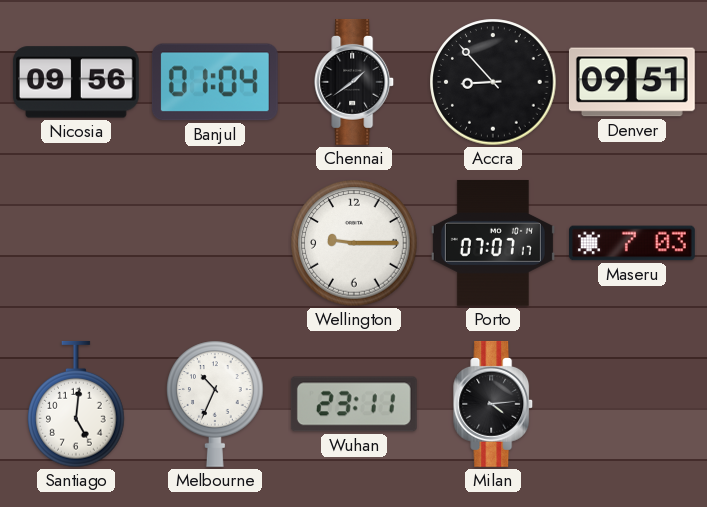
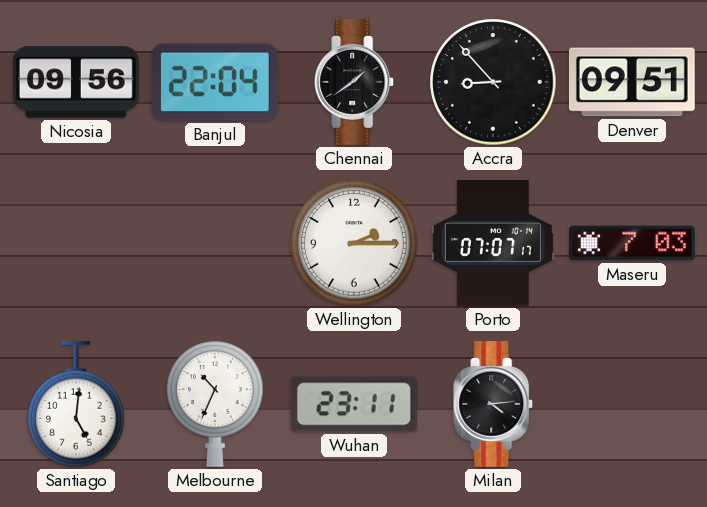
Banjul: 01:04 -> 22:04 (215, 82)
Wellington: 9:15 -> 2:15 (354, 243)
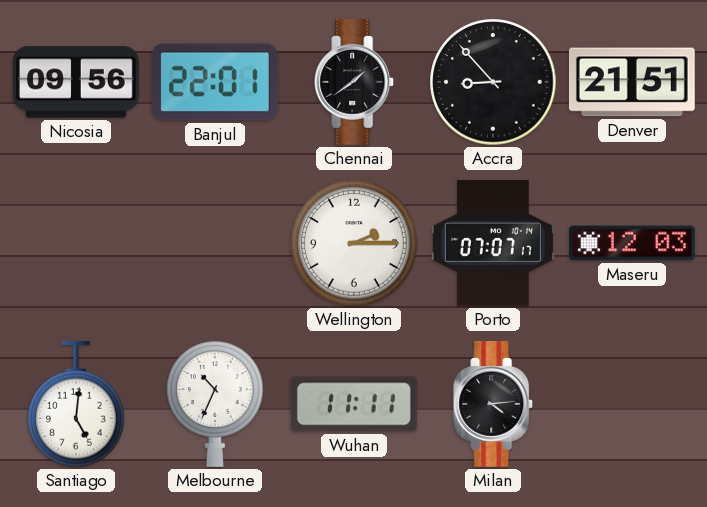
Banjul: 22:04 -> 22:01 (215, 82)
Denver: 09:51 -> 21:51 (632, 82)
Maseru: 7:03 -> 12:03 (633, 243)
Wuhan: 23:11 -> 11:11 (354, 404)
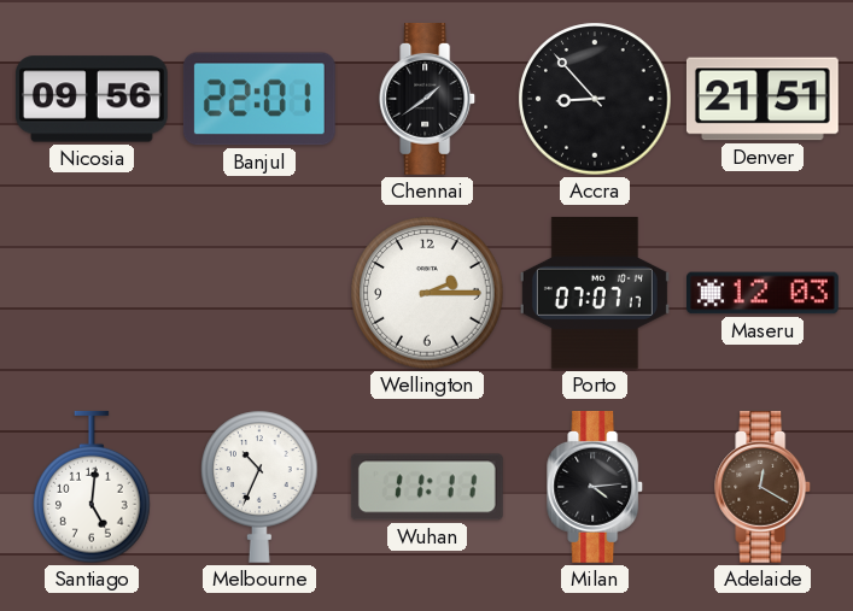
Adelaide: none -> 12:20 (764, 488)
